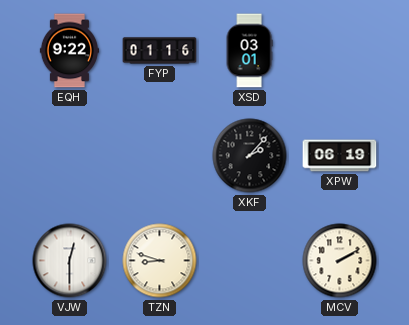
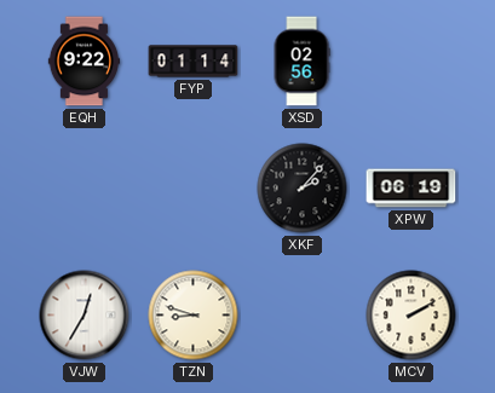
FYP: 01:16 -> 01:14 (194, 62)
XSD: 03:01 -> 02:56 (301, 62)
VJW: 12:30 -> 12:35 (85, 316)
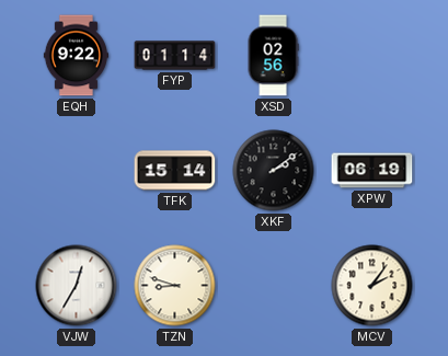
TFK: none -> 15:14 (175, 171)
XKF: 2:07 -> 2:09 (274, 171)
MCV: 2:10 -> 2:06 (372, 286)
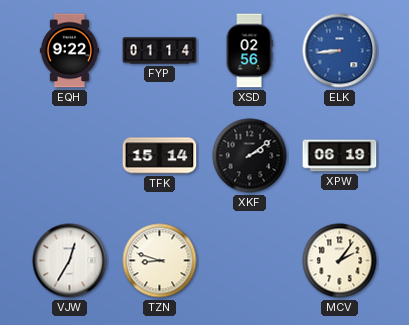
ELK: none -> 8:44 (340, 51)
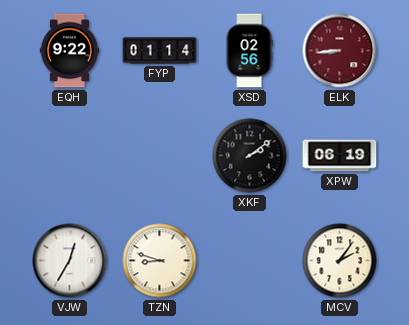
ELK dial: blue -> burgundy (340, 51)
TFK: 15:14 -> none (160, 156)
